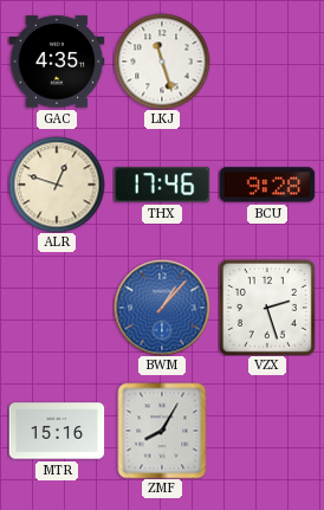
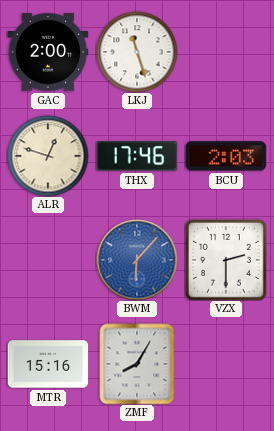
GAC: 4:35 -> 2:00 (48, 52)
BCU: 9:28 -> 2:03 (226, 156)
BWM: 1:07 -> 6:07 (137, 260)
VZX: 2:27 -> 2:30 (226, 260)
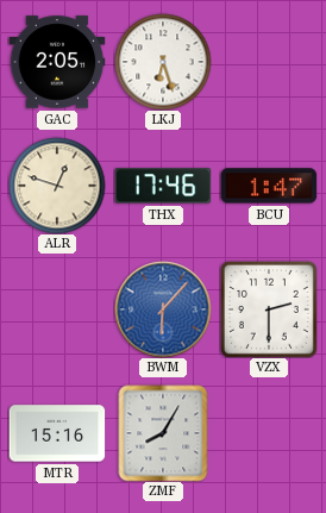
GAC: 2:00 -> 2:05 (57, 62)
LKJ: 11:27 -> 6:27 (163, 62)
BCU: 2:03 -> 1:47 (269, 186)
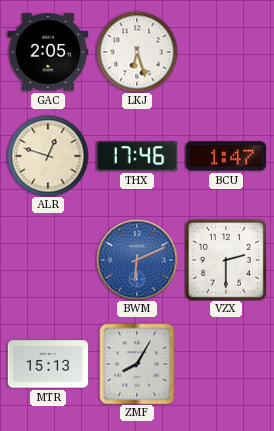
BWM: 6:07 -> 6:11 (137, 260)
MTR: 15:16 -> 15:13 (48, 364)
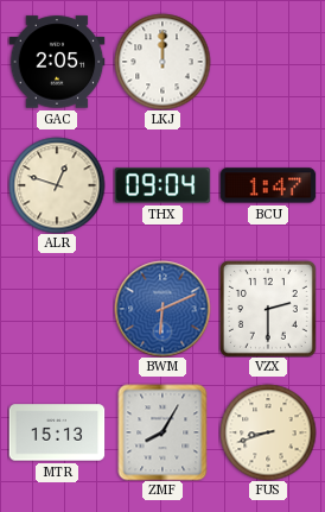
LKJ: 6:27 -> 12:00 (162, 62)
THX: 17:46 -> 09:04 (162, 185)
FUS: none -> 8:42 (268, 432)
